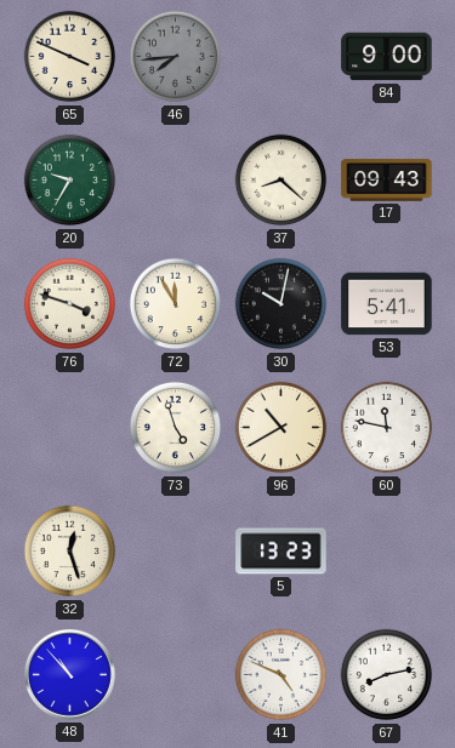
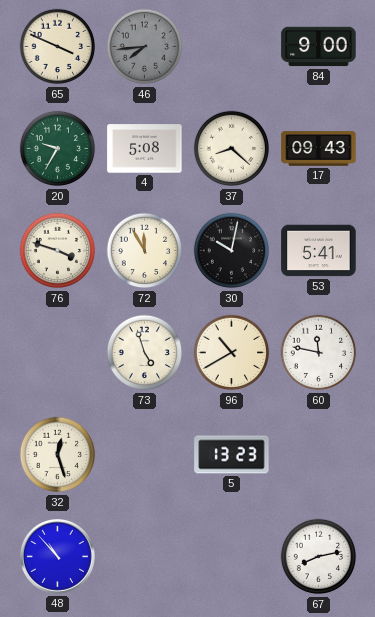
4: none -> 5:08 (145, 149)
41: 4:49 -> none (281, 675)
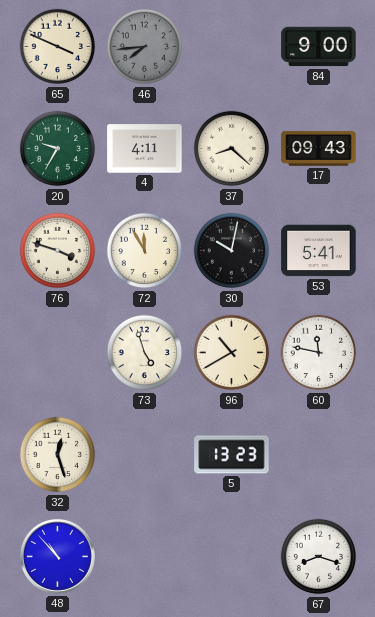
4: 5:08 -> 4:11 (145, 149)
67: 8:13 -> 8:18 (319, 557)
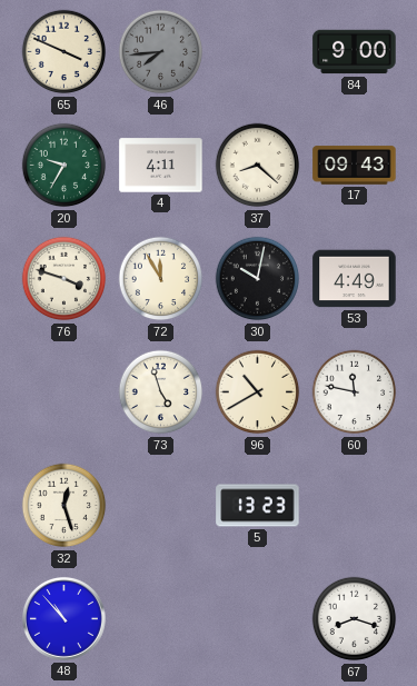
53: 5:41 -> 4:49 (355, 279)
